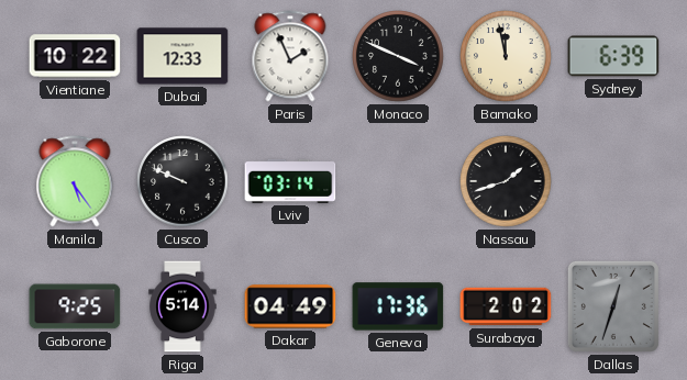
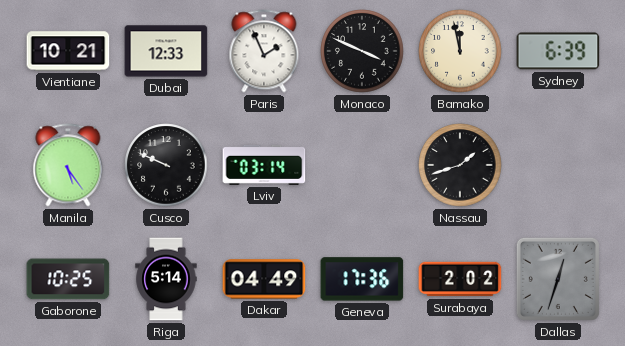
Vientiane: 10:22 -> 10:21 (68, 51)
Gaborone: 9:25 -> 10:25 (68, 279)
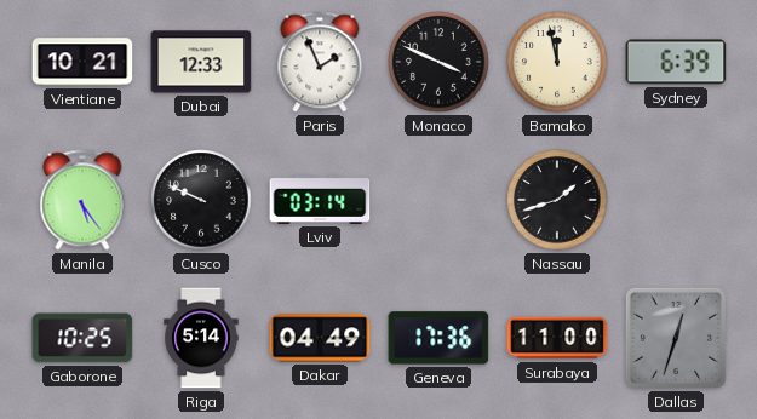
Surabaya: 2:02 -> 11:00 (557, 338)
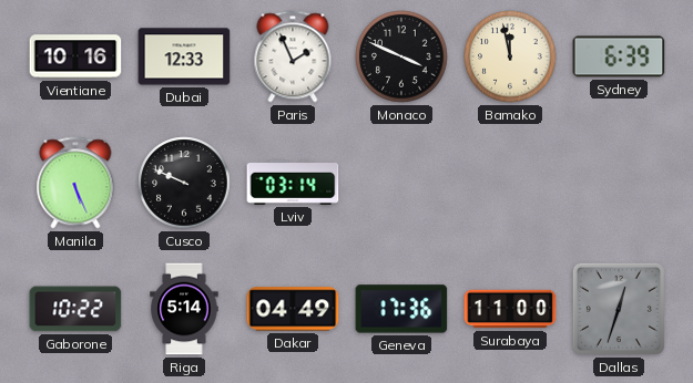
Vientiane: 10:21 -> 10:16 (75, 56)
Manila: 5:24 -> 5:26 (75, 183)
Nassau: 1:42 -> none (557, 200)
Gaborone: 10:25 -> 10:22 (75, 309)
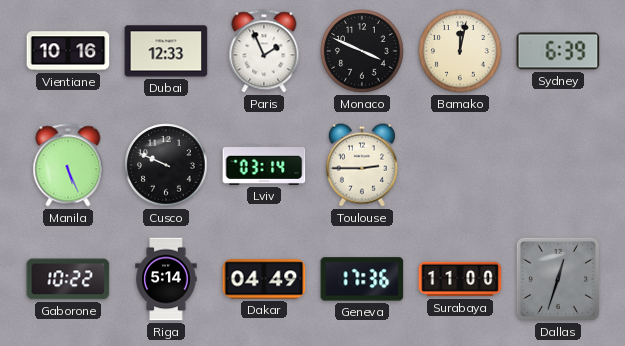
Bamako: 11:58 -> 12:02 (460, 51)
Toulouse: none -> 2:45 (362, 165)
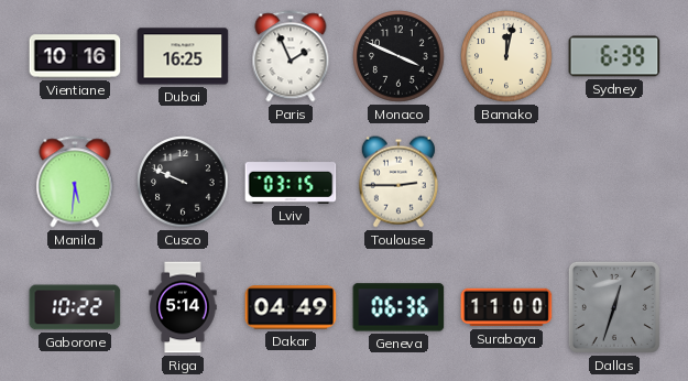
Dubai: 12:33 -> 16:25 (183, 56)
Manila: 5:26 -> 5:31 (75, 182)
Lviv: 03:14 -> 03:15 (291, 182)
Geneva: 17:36 -> 06:36 (398, 307)
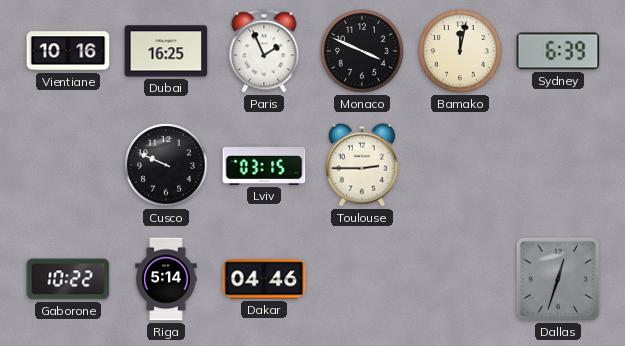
Manila: 5:31 -> none (75, 182)
Dakar: 04:49 -> 04:46 (264, 279)
Geneva: 06:36 -> none (398, 307)
Surabaya: 11:00 -> none (506, 307)
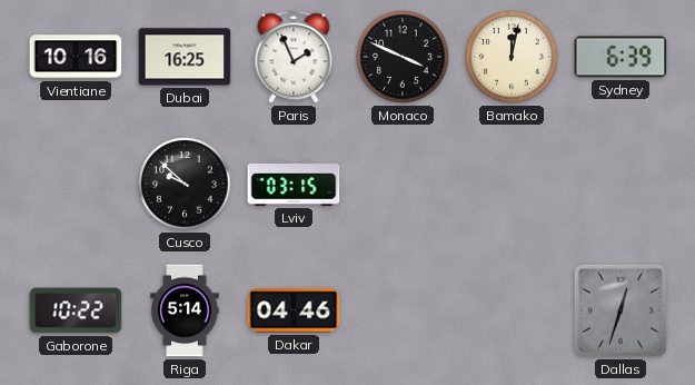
Cusco: 9:49 -> 9:52 (185, 184)
Toulouse: 2:45 -> none (362, 165)
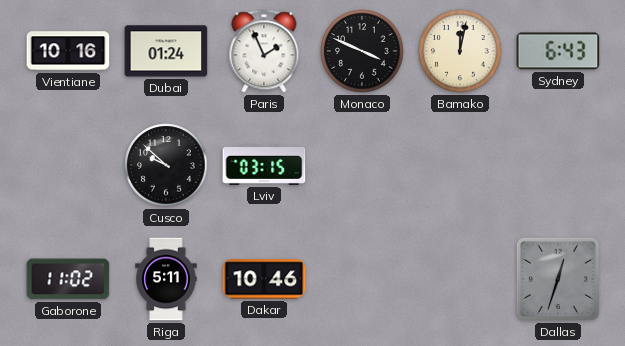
Dubai: 16:25 -> 01:24 (166, 51)
Sydney: 6:39 -> 6:43 (558, 51)
Gaborone: 10:22 -> 11:02 (68, 279)
Riga: 5:14 -> 5:11 (166, 279)
Dakar: 04:46 -> 10:46 (264, 279)
